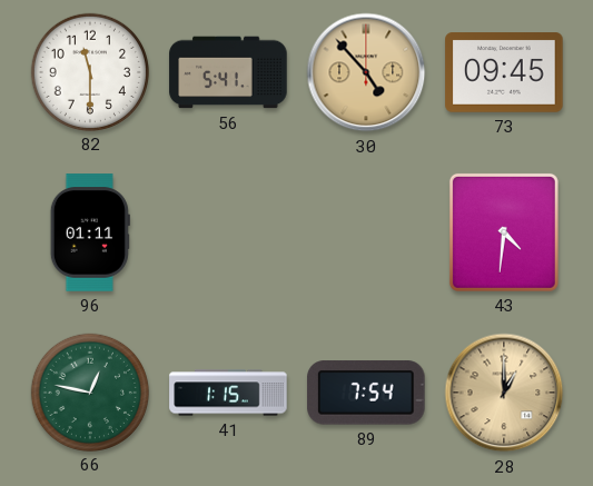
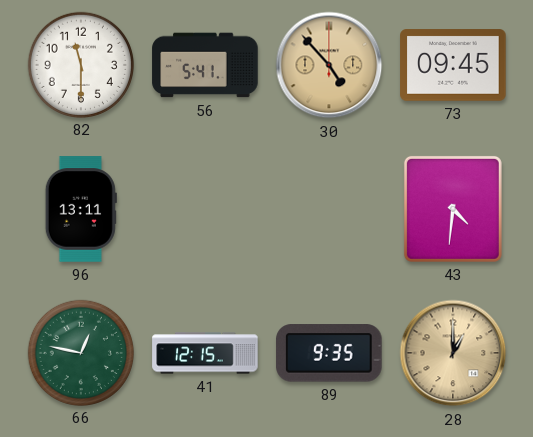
96: 01:11 -> 13:11 (81, 209)
41: 1:15 -> 12:15 (205, 353)
89: 7:54 -> 9:35 (329, 353)
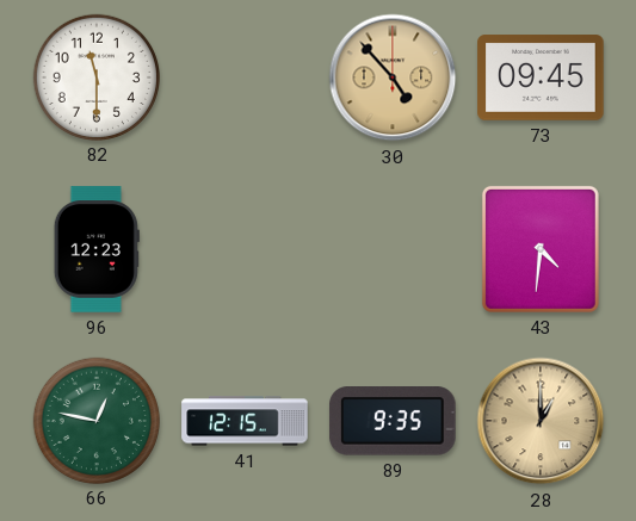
56: 5:41 -> none (205, 65)
96: 13:11 -> 12:23 (97, 249)
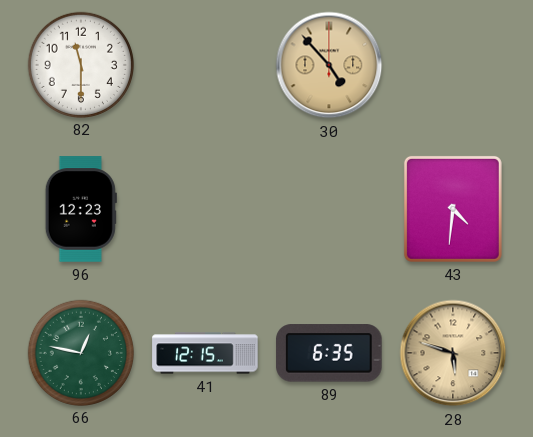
73: 09:45 -> none (541, 77)
89: 9:35 -> 6:35 (329, 353)
28: 1:00 -> 5:48 (453, 353)
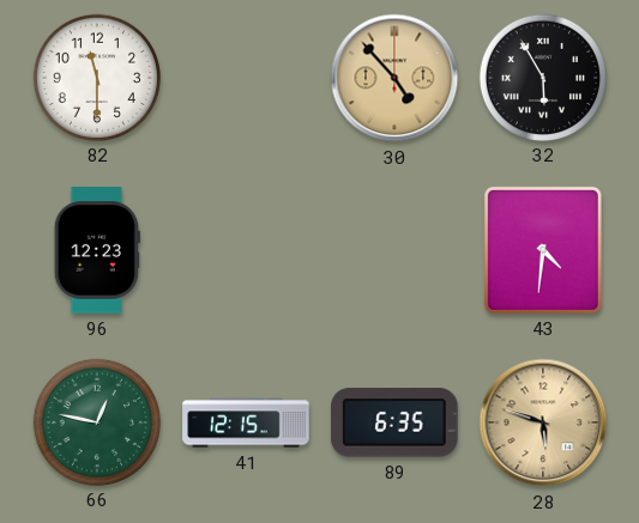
32: none -> 5:55 (542, 77)
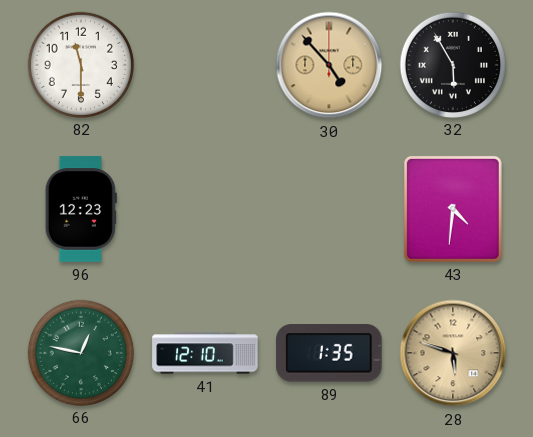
41: 12:15 -> 12:10 (205, 353)
89: 6:35 -> 1:35 (329, 353)
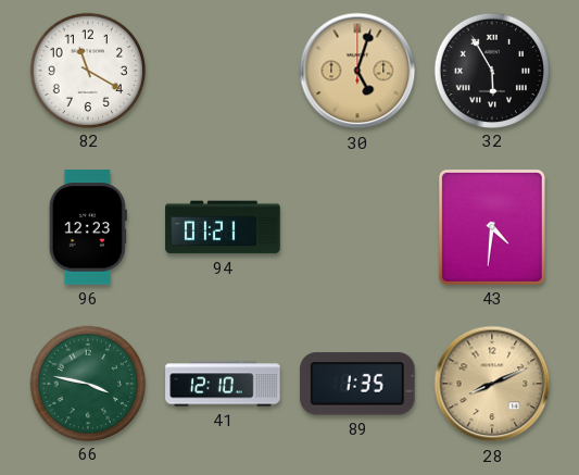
82: 11:30 -> 11:20 (87, 70)
30: 4:53 -> 5:03 (357, 71)
94: none -> 01:21 (223, 227)
66: 12:47 -> 3:47 (87, 383)
28: 5:48 -> 8:11 (492, 384)
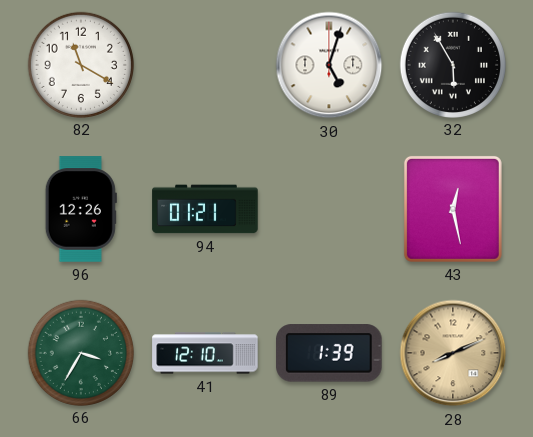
30 dial: champagne -> white (329, 65)
96: 12:23 -> 12:26 (81, 209)
43: 4:31 -> 12:28 (453, 209)
66: 3:47 -> 3:35 (80, 352)
89: 1:35 -> 1:39 (329, 353)
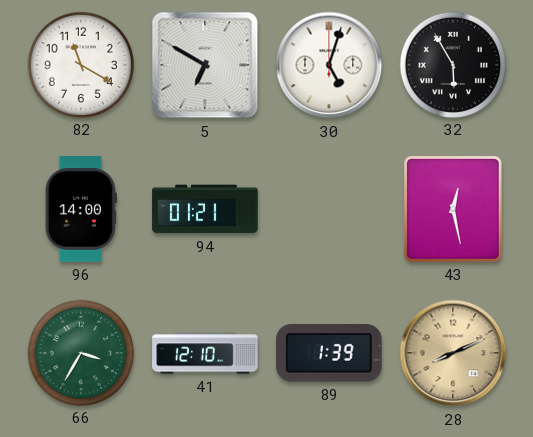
5: none -> 6:50 (205, 65)
96: 12:26 -> 14:00 (81, 209)
